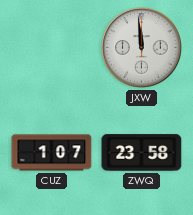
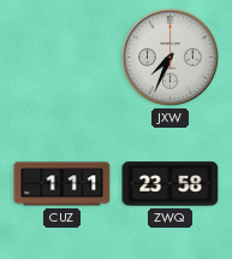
JXW: 11:59 -> 7:34 (171, 58)
CUZ: 1:07 -> 1:11 (63, 184)
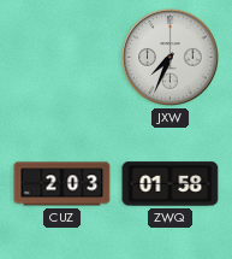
CUZ: 1:11 -> 2:03 (63, 184)
ZWQ: 23:58 -> 01:58 (171, 184)
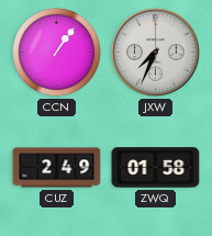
CCN: none -> 1:06 (57, 53)
CUZ: 2:03 -> 2:49 (57, 168)
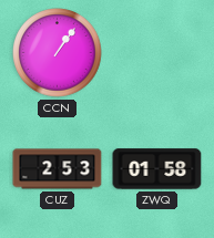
JXW: 7:34 -> none (156, 53)
CUZ: 2:49 -> 2:53 (58, 169)
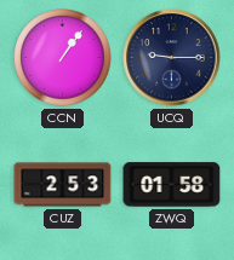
UCQ: none -> 9:15 (172, 58)
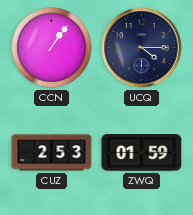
UCQ: 9:15 -> 4:15 (142, 48)
ZWQ: 01:58 -> 01:59 (142, 153)
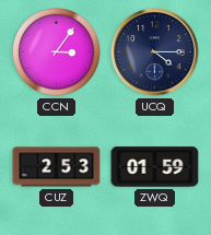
CCN: 1:06 -> 3:06 (57, 52)
